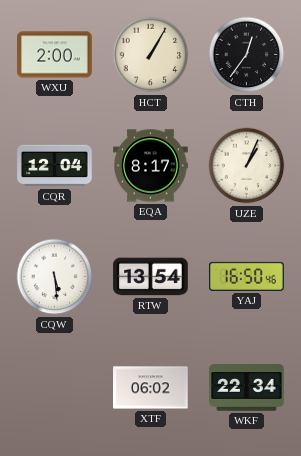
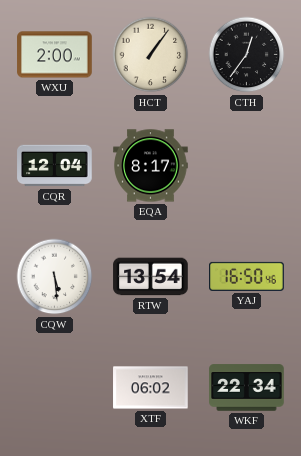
HCT: 1:05 -> 1:06 (151, 55)
UZE: 1:04 -> none (247, 166)
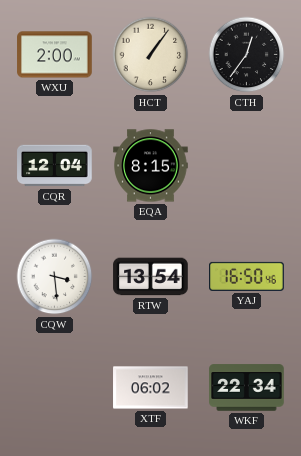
EQA: 8:17 -> 8:15 (151, 166)
CQW: 5:29 -> 3:29 (55, 277)
